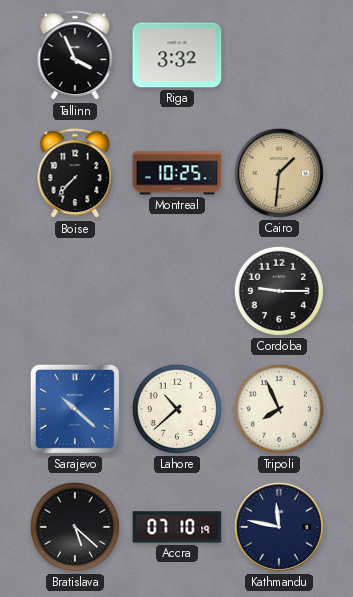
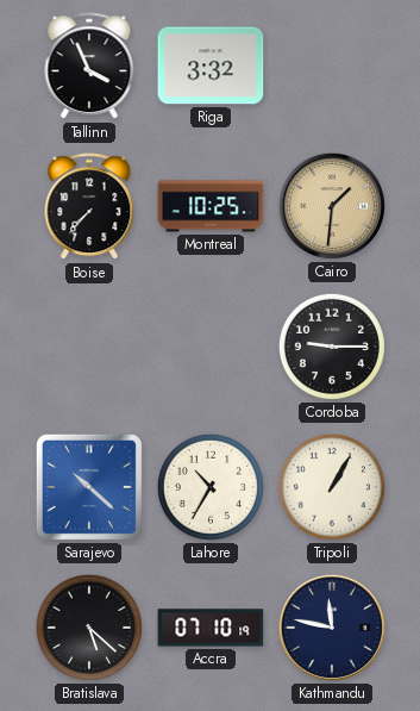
Lahore: 10:38 -> 10:35 (211, 487)
Tripoli: 7:56 -> 1:05 (332, 487)
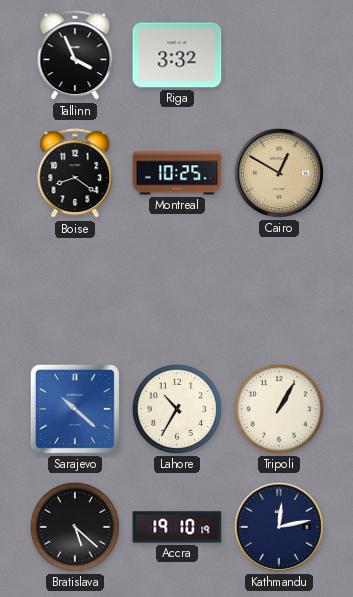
Boise: 7:37 -> 8:21 (75, 174)
Cairo: 1:31 -> 12:50 (279, 173)
Cordoba: 9:15 -> none (332, 347)
Accra: 07:10 -> 19:10 (177, 527)
Kathmandu: 11:47 -> 12:13 (279, 527)
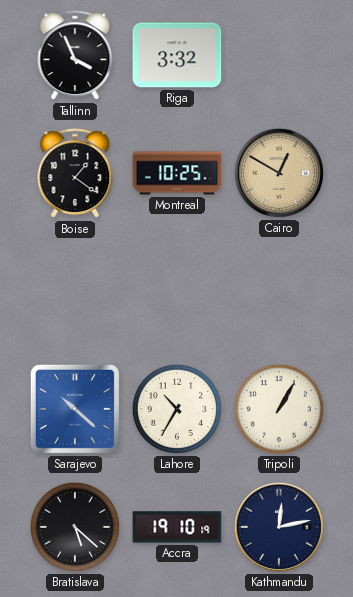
Boise: 8:21 -> 1:21 (75, 174)
